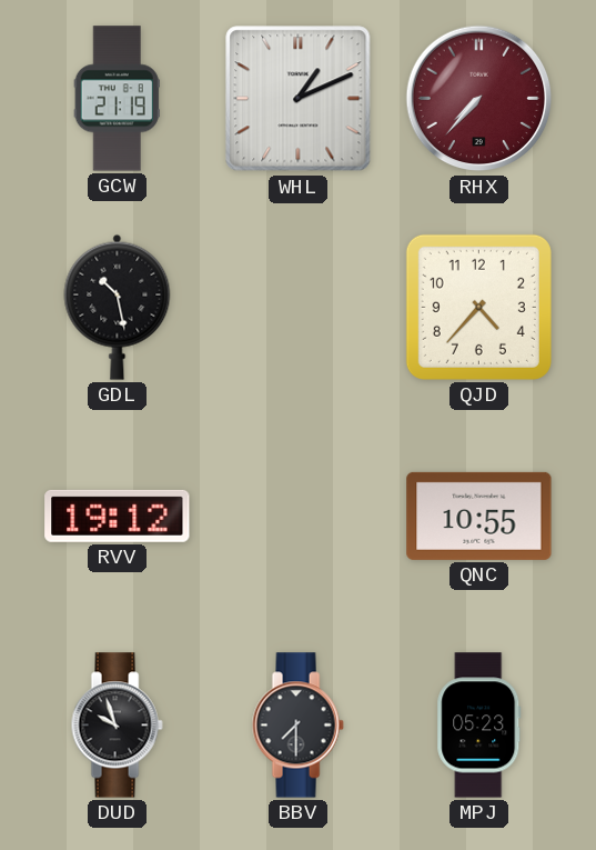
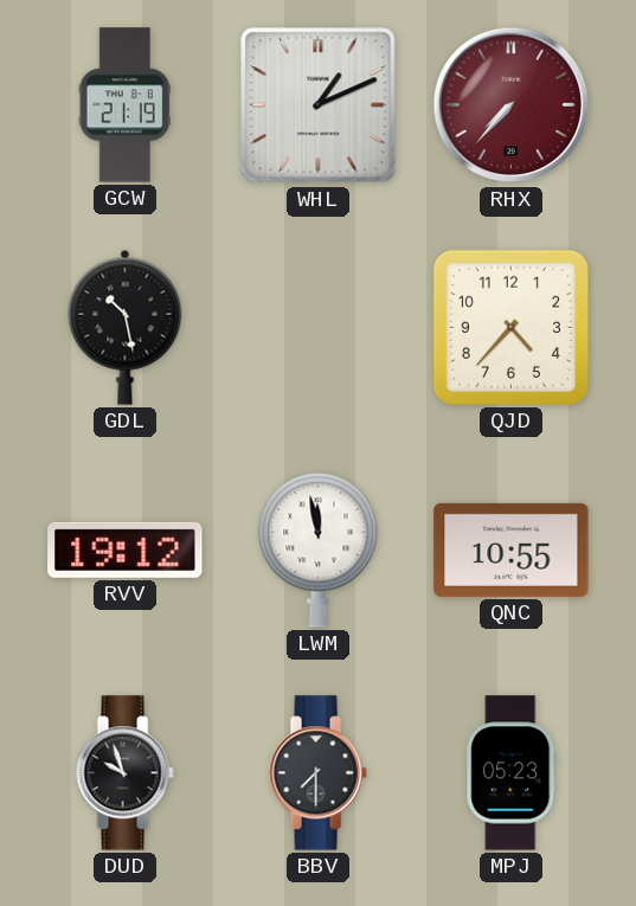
LWM: none -> 11:58 (319, 551)
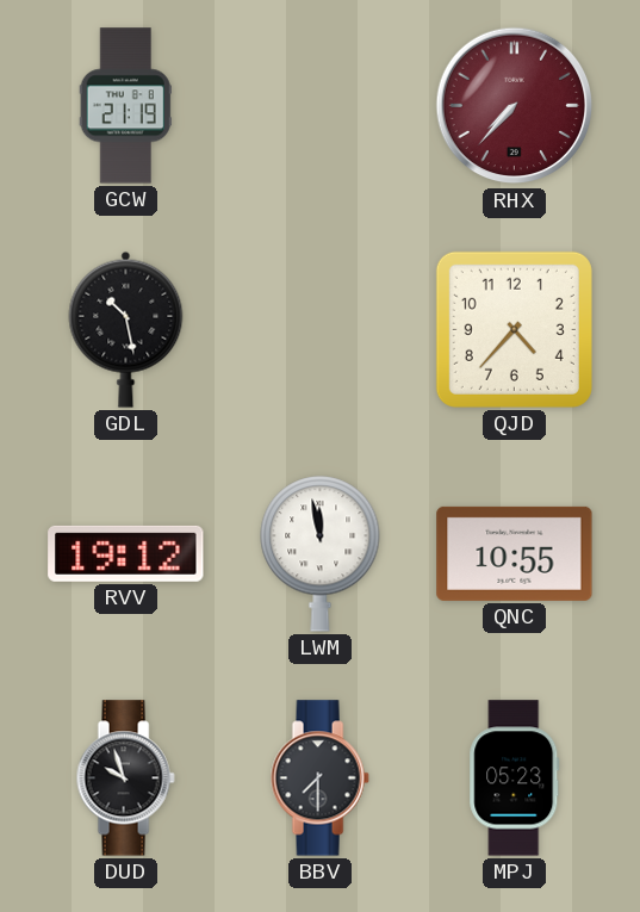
WHL: 1:11 -> none (319, 105)
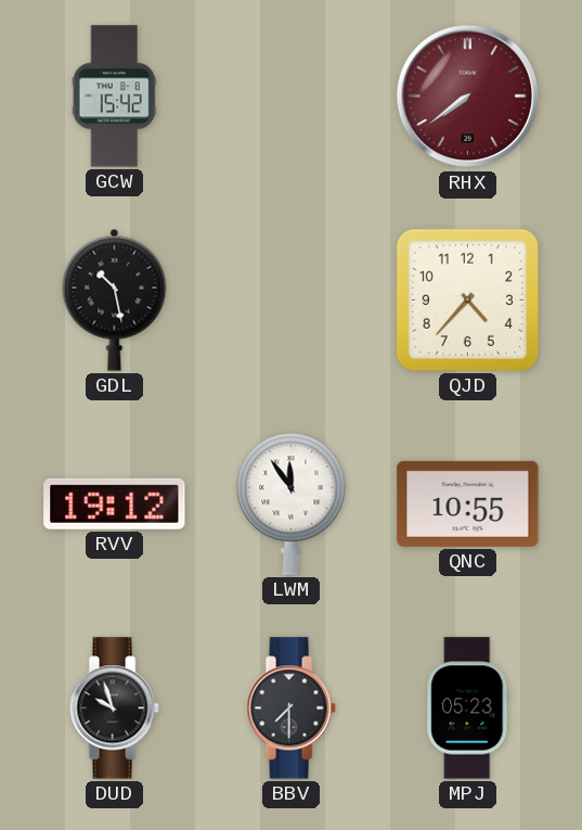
GCW: 21:19 -> 15:42 (114, 97)
RHX: 7:37 -> 7:39 (468, 97)
LWM: 11:58 -> 11:54 (292, 505)
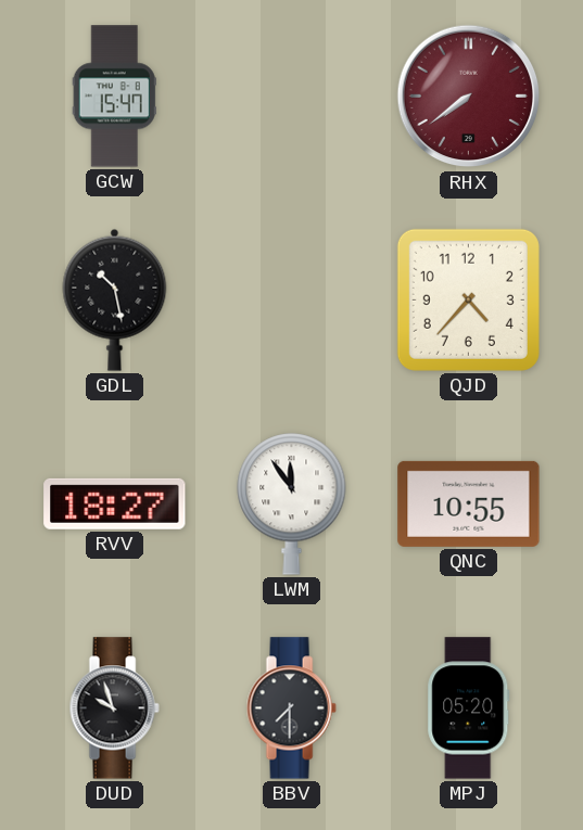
GCW: 15:42 -> 15:47 (114, 97)
RVV: 19:12 -> 18:27 (115, 503)
MPJ: 05:23 -> 05:20 (469, 708)
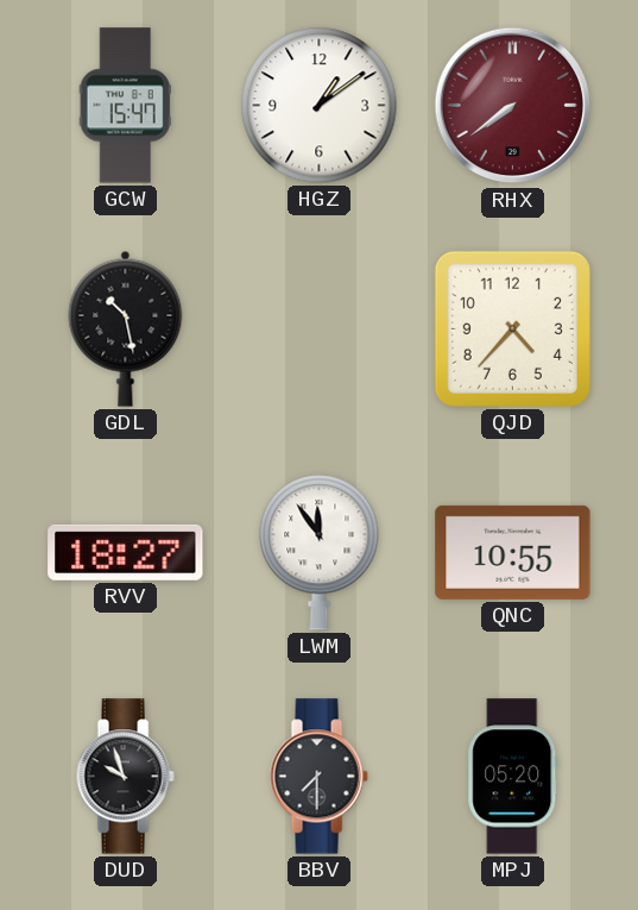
HGZ: none -> 1:09 (320, 106)
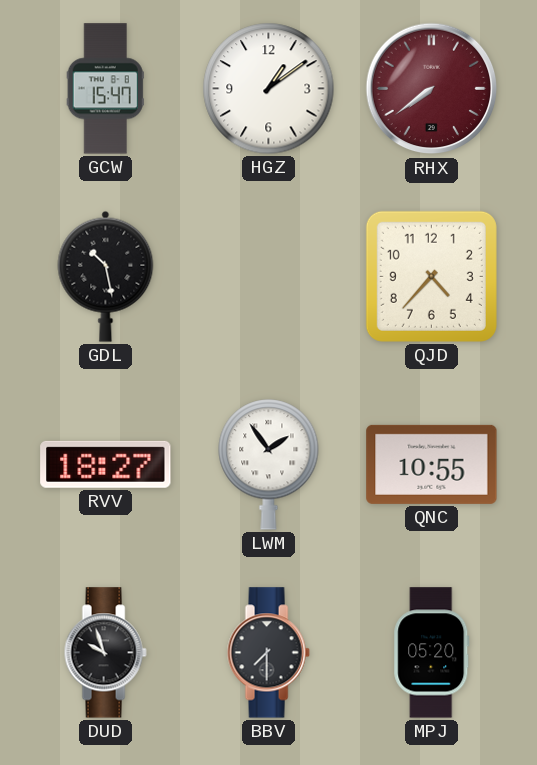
LWM: 11:54 -> 1:54 (269, 465)
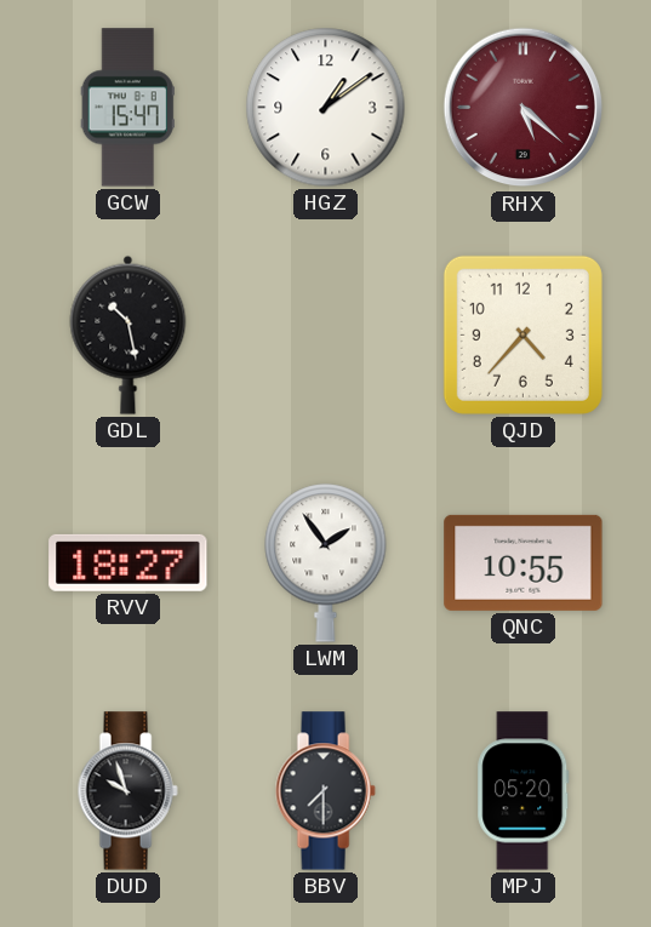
RHX: 7:39 -> 5:22 (524, 108)
